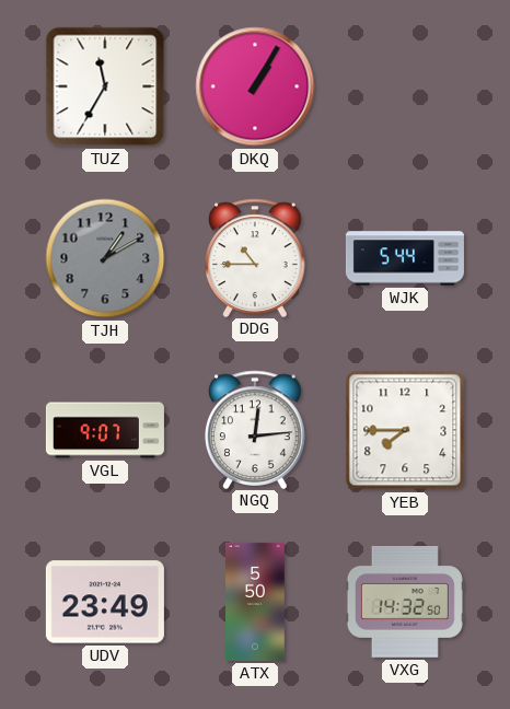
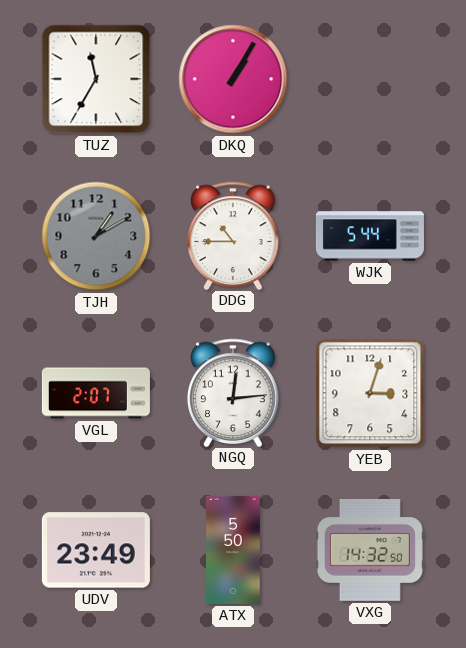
VGL: 9:07 -> 2:07 (96, 393)
YEB: 7:45 -> 3:03 (370, 393)
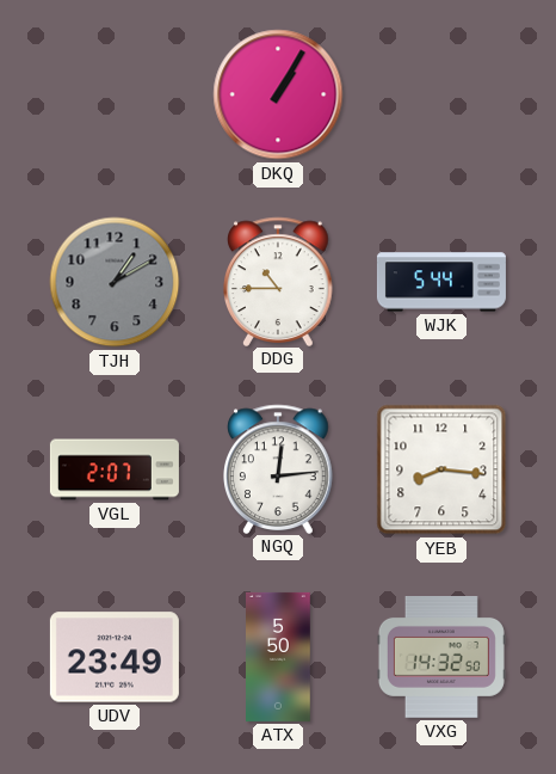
TUZ: 11:35 -> none (96, 79)
YEB: 3:03 -> 8:16 (441, 469)
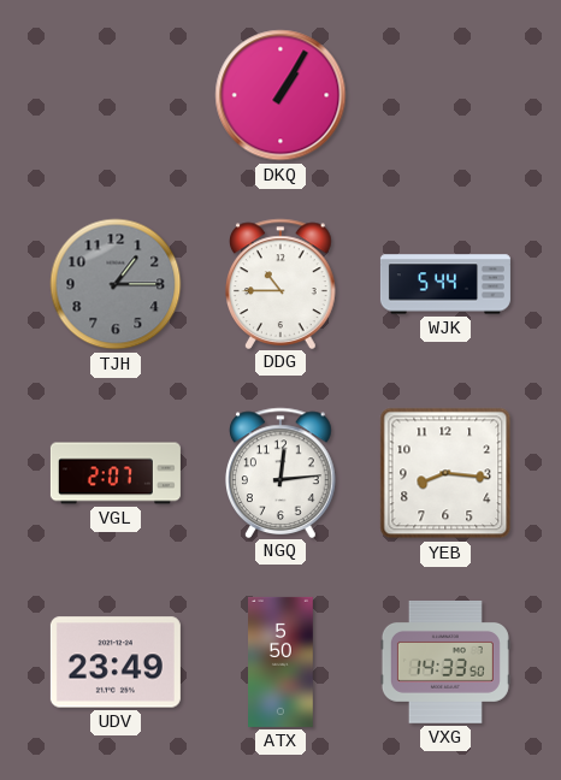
TJH: 1:10 -> 1:15 (116, 284)
VXG: 14:32 -> 14:33 (445, 663)
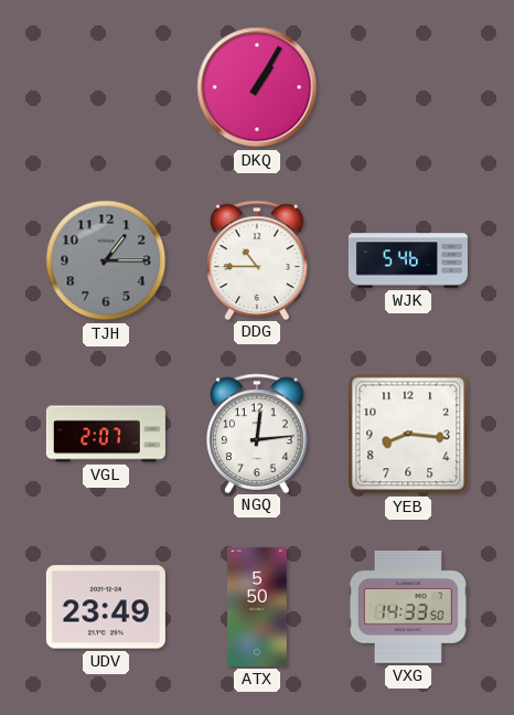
WJK: 5:44 -> 5:46 (408, 260)
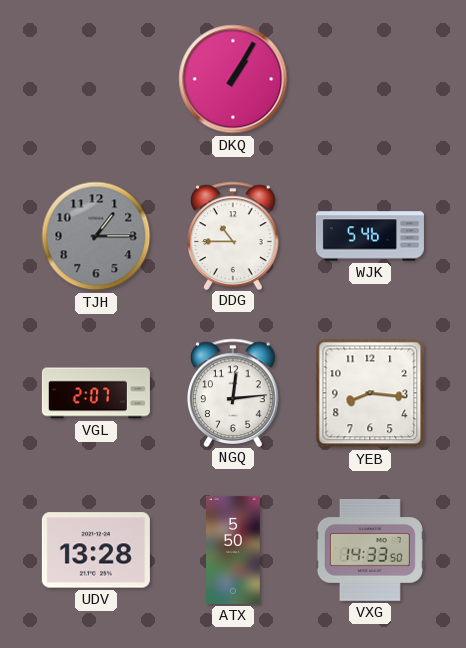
UDV: 23:49 -> 13:28 (96, 550)
